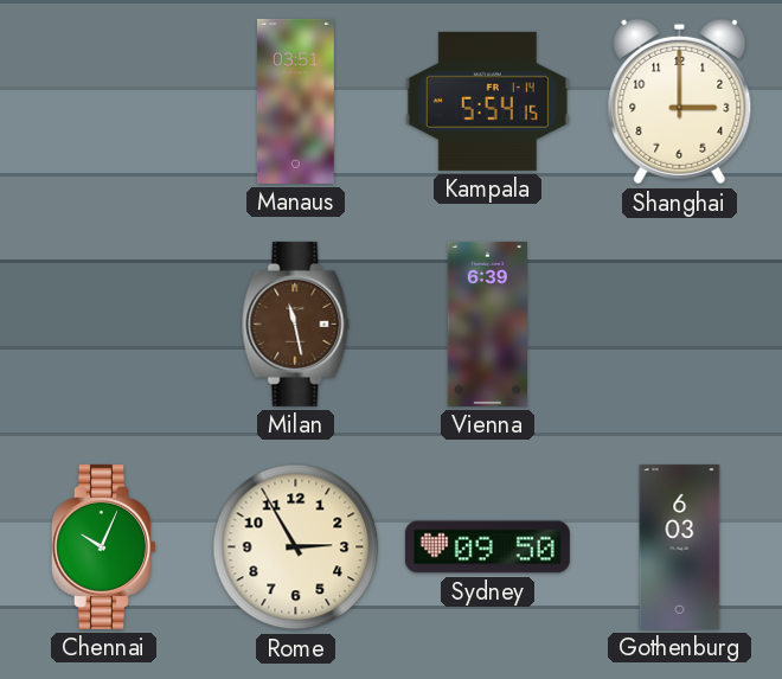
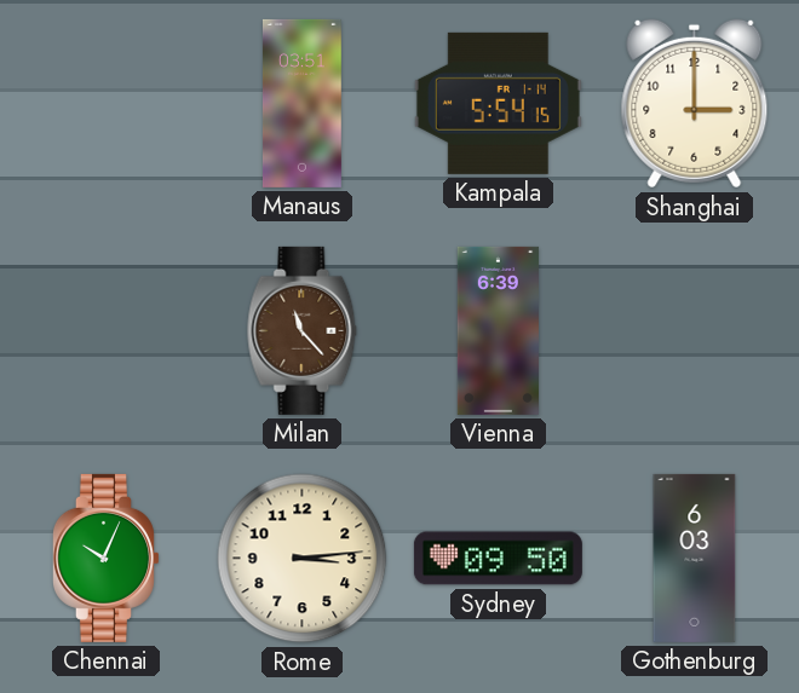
Milan: 11:28 -> 11:23 (303, 330)
Rome: 2:55 -> 3:14 (303, 559)
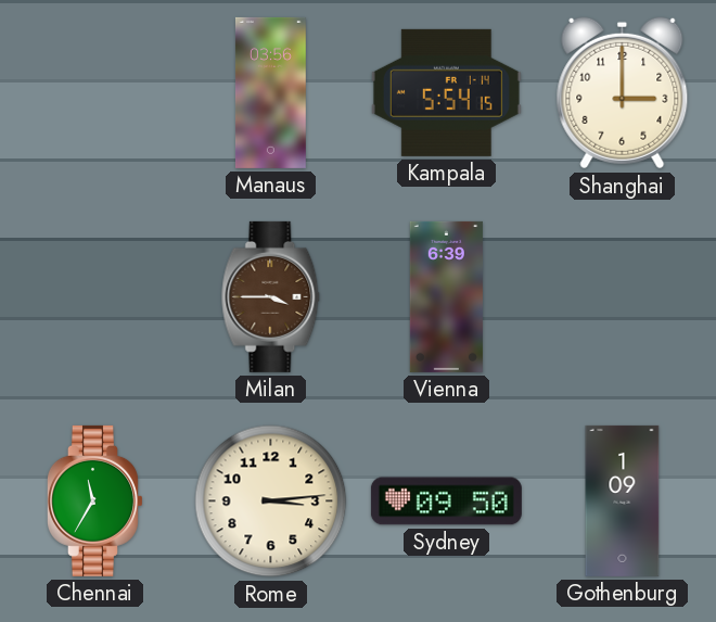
Manaus: 03:51 -> 03:56 (270, 92)
Milan: 11:23 -> 3:45 (271, 296)
Chennai: 10:04 -> 11:35 (94, 500)
Gothenburg: 6:03 -> 1:09 (623, 500)
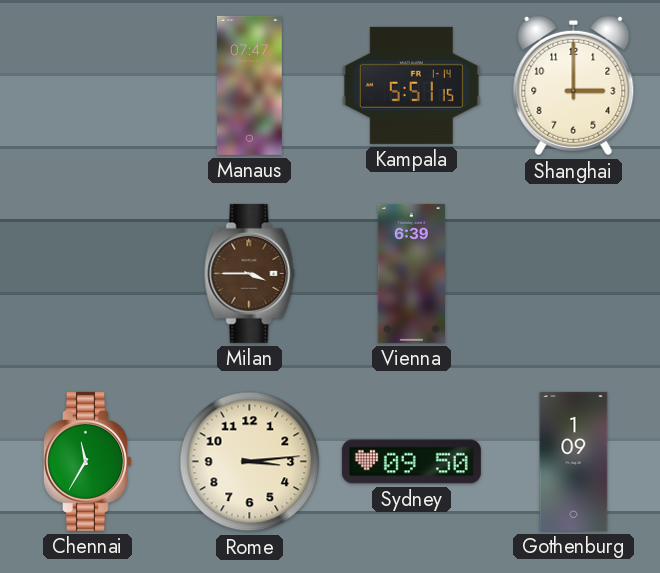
Manaus: 03:56 -> 07:47 (249, 85)
Kampala: 5:54 -> 5:51 (411, 85)
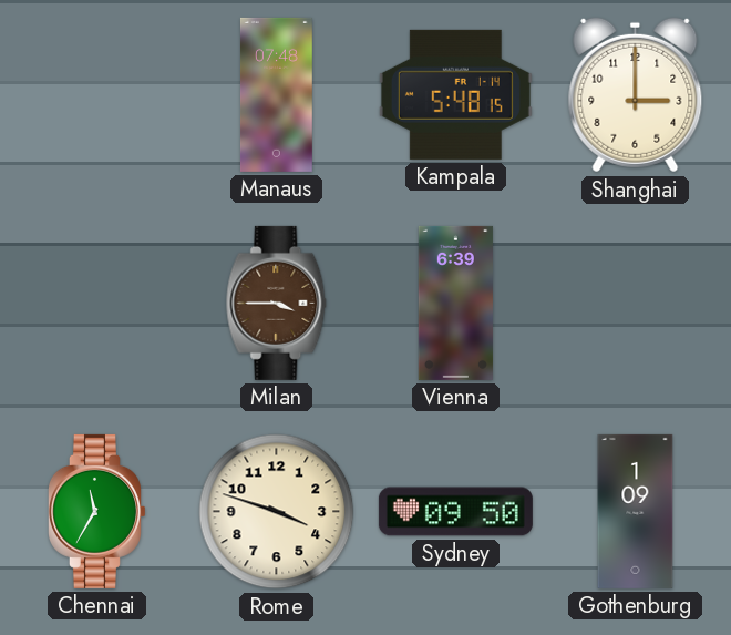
Manaus: 07:47 -> 07:48 (276, 94)
Kampala: 5:51 -> 5:48 (455, 94)
Rome: 3:14 -> 3:48 (277, 512)
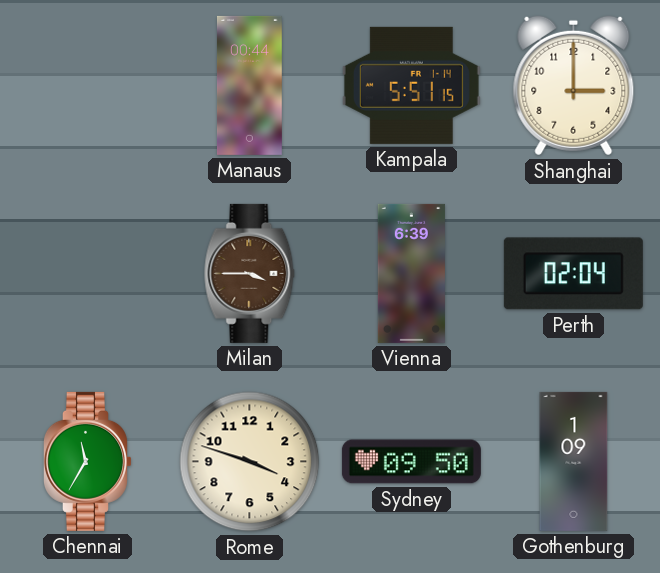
Manaus: 07:48 -> 00:44 (249, 85)
Kampala: 5:48 -> 5:51 (411, 85)
Perth: none -> 02:04 (573, 274)
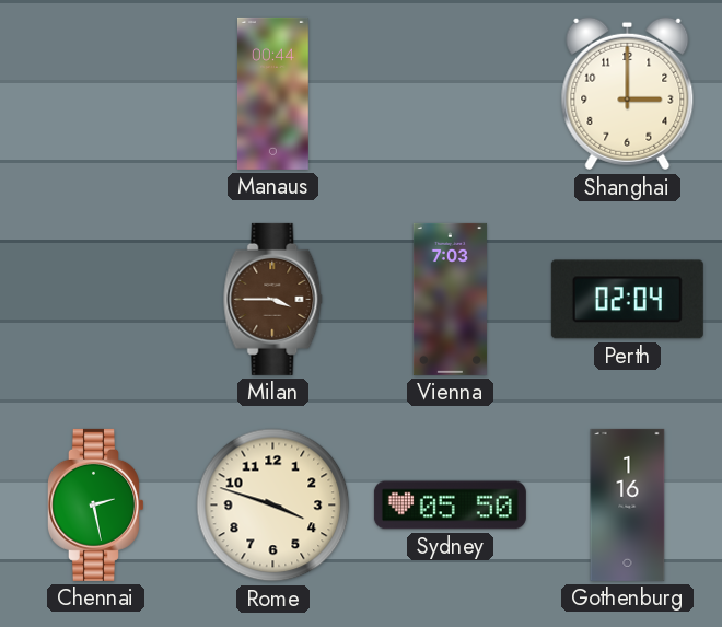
Kampala: 5:51 -> none (411, 85)
Vienna: 6:39 -> 7:03 (450, 299)
Chennai: 11:35 -> 2:28 (95, 504)
Sydney: 09:50 -> 05:50 (450, 506)
Gothenburg: 1:09 -> 1:16 (628, 504)
